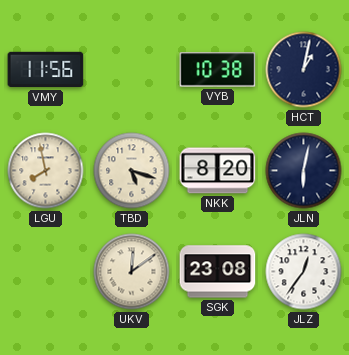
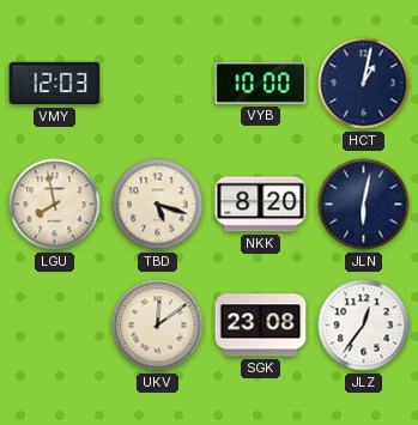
VMY: 11:56 -> 12:03 (55, 84)
VYB: 10:38 -> 10:00 (261, 84)
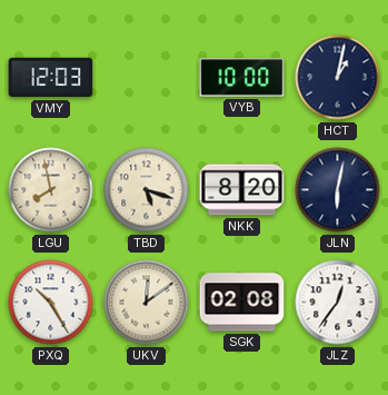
PXQ: none -> 10:25 (51, 303)
SGK: 23:08 -> 02:08 (242, 303)
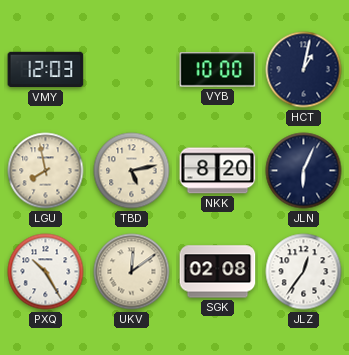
TBD: 5:18 -> 5:13 (132, 171)
JLN: 6:02 -> 6:04 (304, 171)
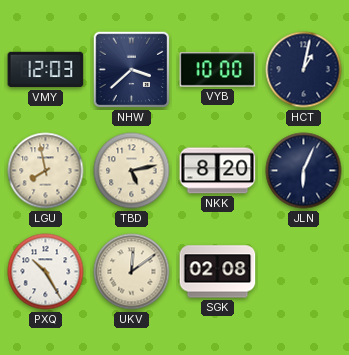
NHW: none -> 3:38 (132, 70)
JLZ: 12:36 -> none (304, 272)
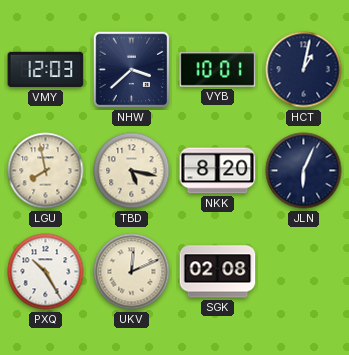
VYB: 10:00 -> 10:01 (218, 70)
TBD: 5:13 -> 5:17 (132, 171)
UKV: 12:09 -> 12:11 (132, 272)
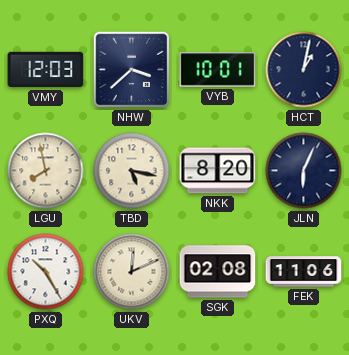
FEK: none -> 11:06 (304, 272)
